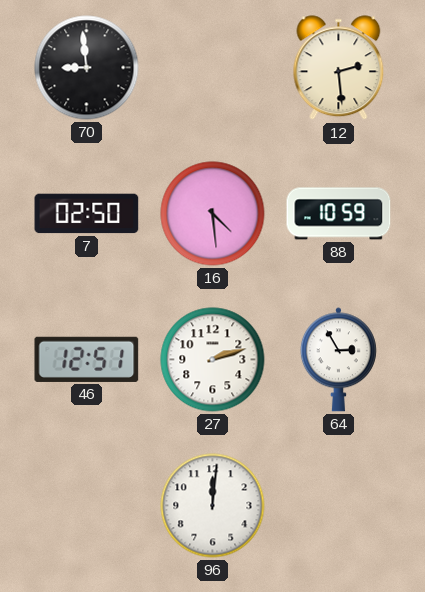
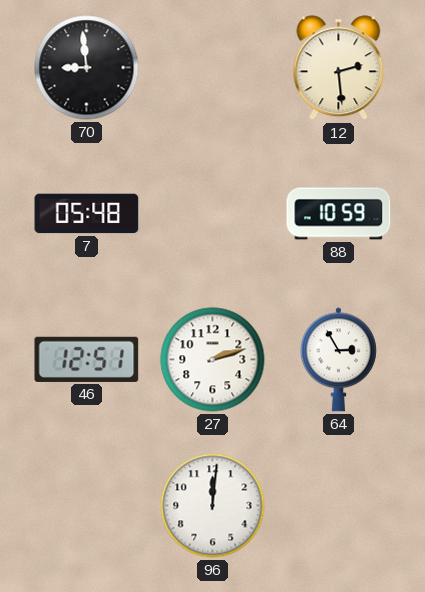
7: 02:50 -> 05:48 (87, 214)
16: 4:29 -> none (213, 214)
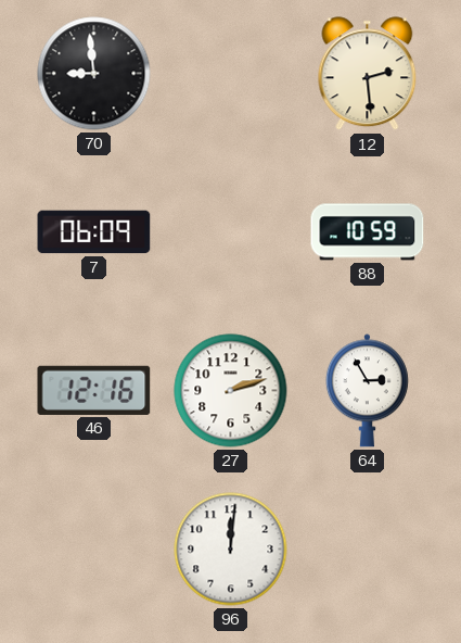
7: 05:48 -> 06:09 (94, 232)
46: 12:51 -> 12:16 (94, 390)
